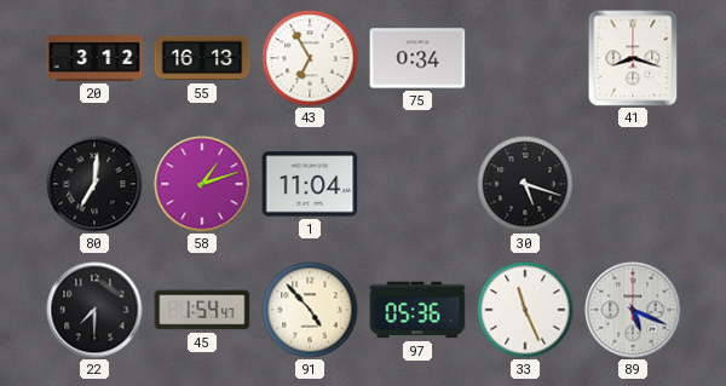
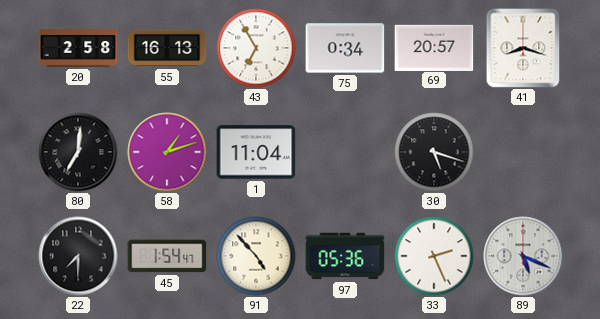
20: 3:12 -> 2:58 (78, 48)
69: none -> 20:57 (434, 47)
33: 11:26 -> 2:26 (434, 256)
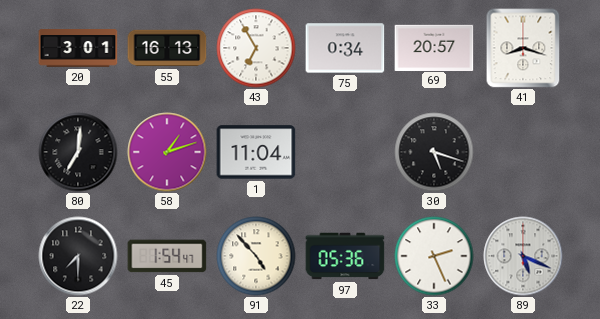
20: 2:58 -> 3:01 (78, 48)
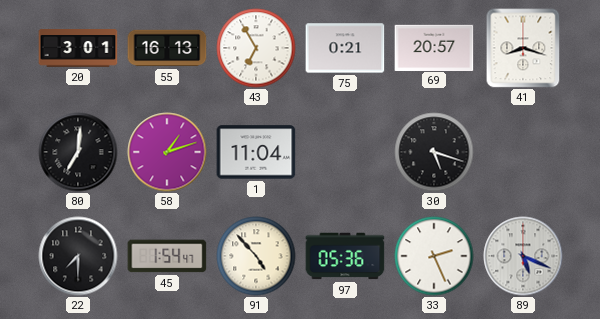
75: 0:34 -> 0:21 (345, 48)
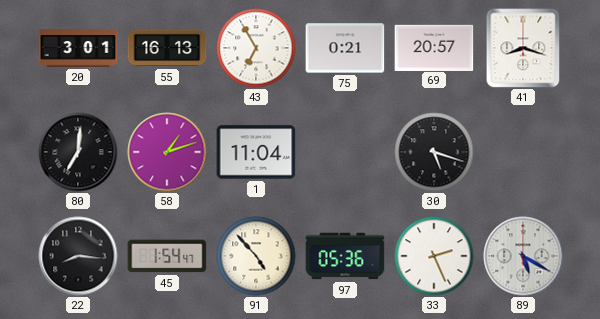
22: 7:30 -> 8:16 (78, 256)
89: 5:19 -> 5:20 (523, 256)
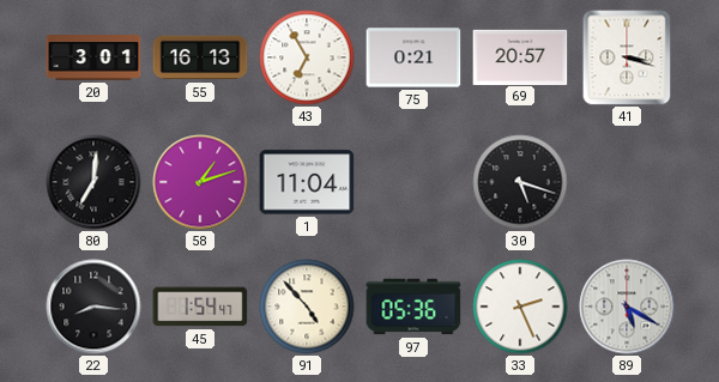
41: 8:18 -> 3:18 (627, 57)
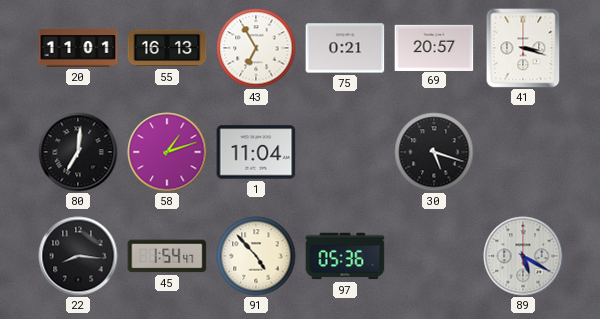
20: 3:01 -> 11:01 (78, 48)
33: 2:26 -> none (520, 307)
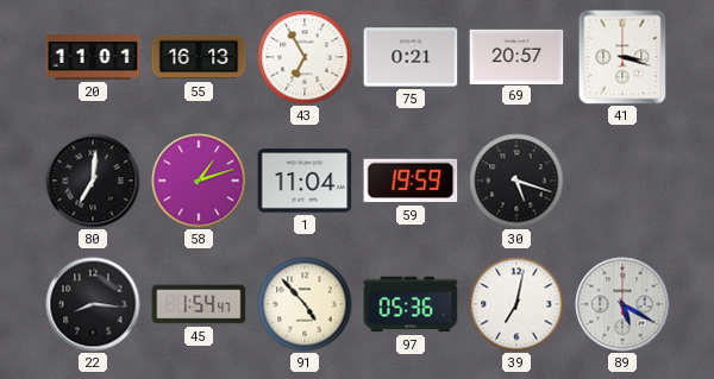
59: none -> 19:59 (411, 181)
39: none -> 7:02 (516, 304)
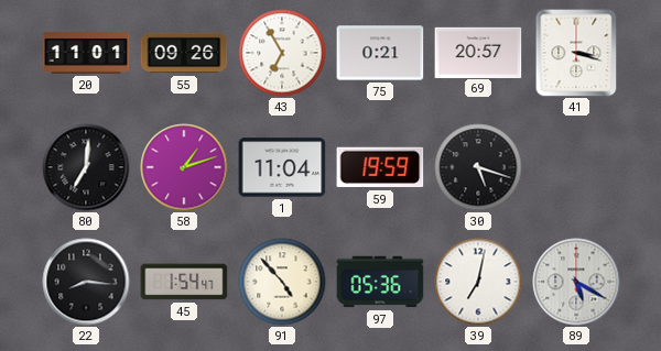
55: 16:13 -> 09:26 (184, 53)
